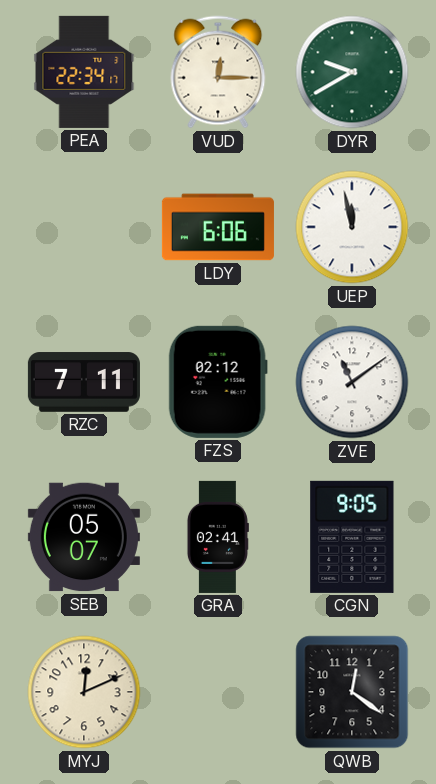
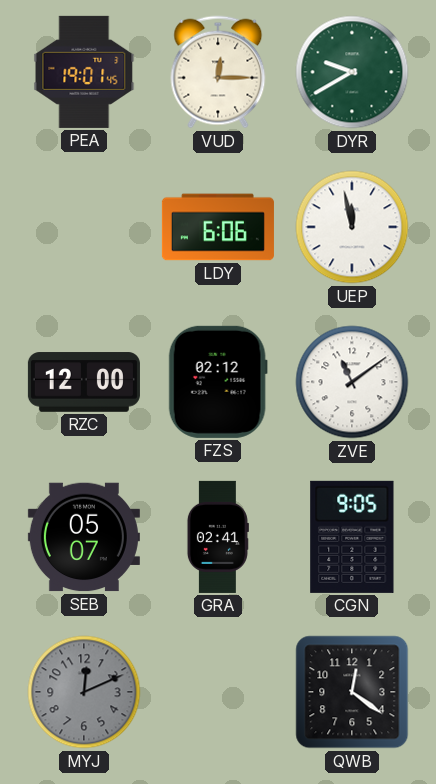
PEA: 22:34 -> 19:01 (84, 72)
RZC: 7:11 -> 12:00 (84, 382)
MYJ dial: cream -> grey (84, 692)
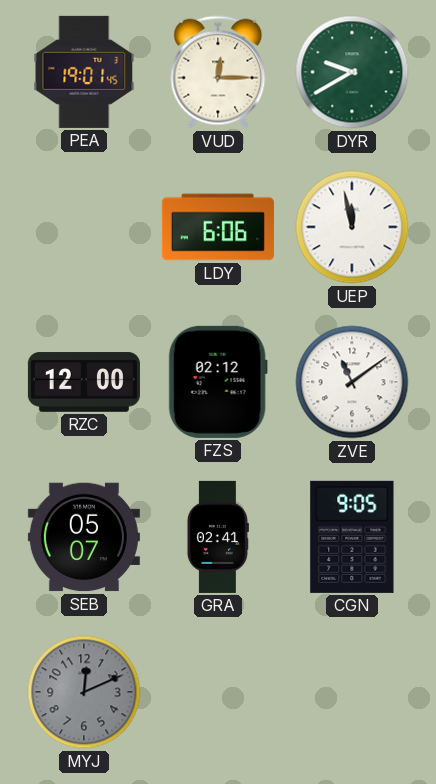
QWB: 12:21 -> none (352, 692)
